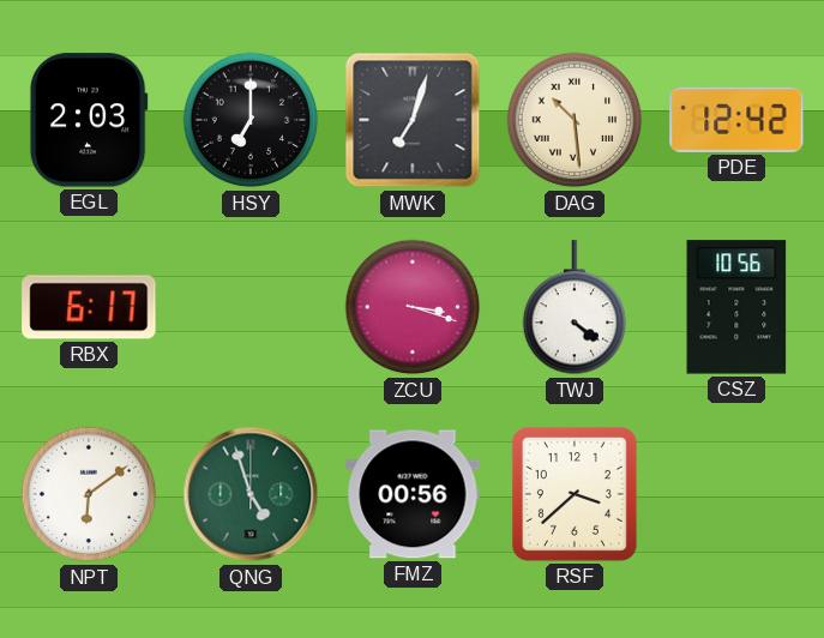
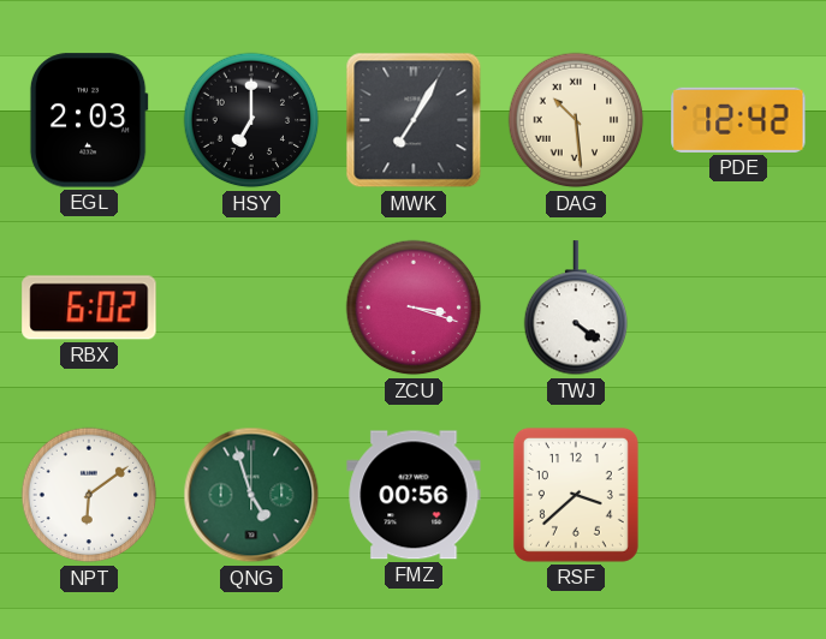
MWK: 7:03 -> 7:05 (414, 120)
RBX: 6:17 -> 6:02 (89, 307)
CSZ: 10:56 -> none (736, 307)
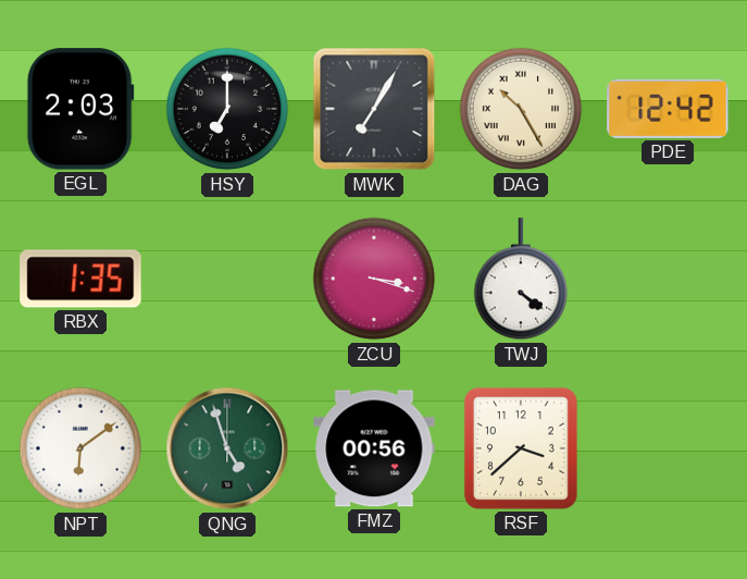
DAG: 10:29 -> 10:25 (521, 109)
RBX: 6:02 -> 1:35 (80, 279)
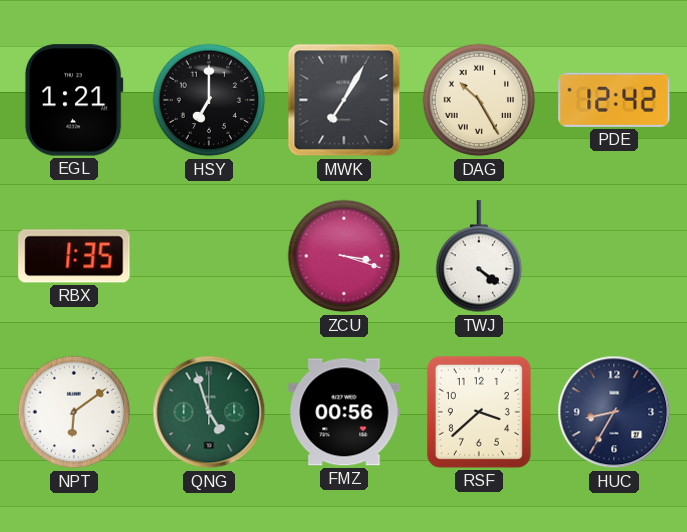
EGL: 2:03 -> 1:21 (74, 100)
HUC: none -> 8:35 (614, 412)
